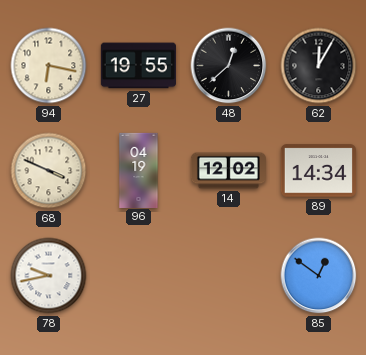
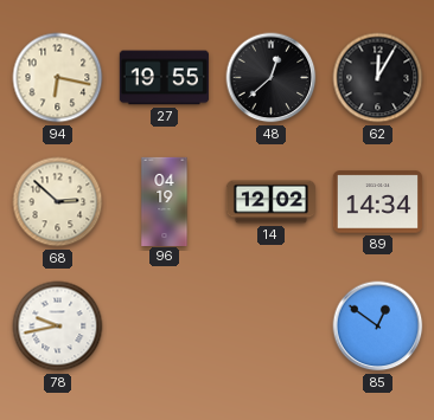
68: 3:49 -> 2:52 (58, 202)
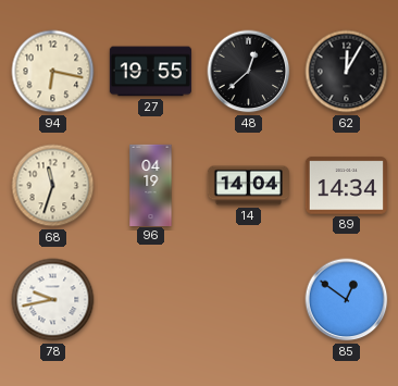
68: 2:52 -> 11:33 (53, 186)
14: 12:02 -> 14:04 (248, 186)
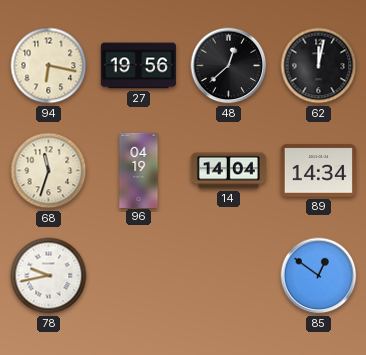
27: 19:55 -> 19:56 (138, 66)
62: 12:05 -> 12:02 (319, 66)
